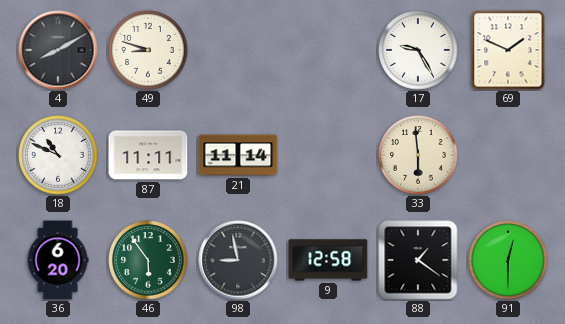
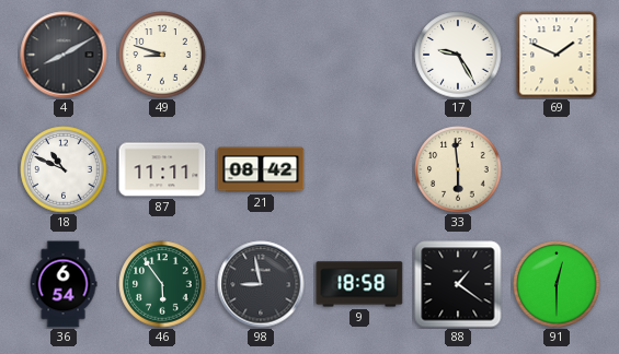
21: 11:14 -> 08:42 (261, 169)
36: 6:20 -> 6:54 (64, 284)
9: 12:58 -> 18:58 (359, 284)
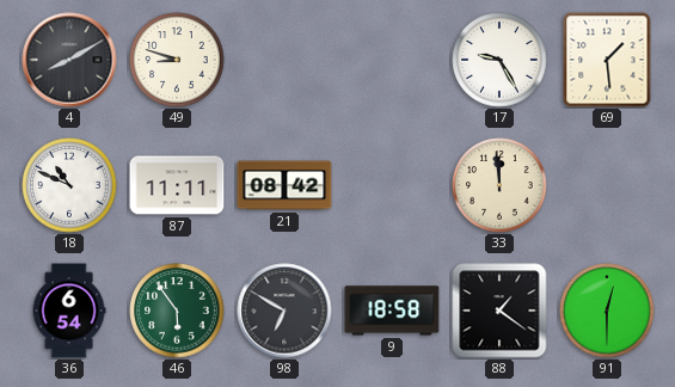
69: 1:49 -> 1:29 (607, 60)
33: 5:59 -> 11:59 (499, 185)
98: 8:58 -> 6:50 (284, 311)
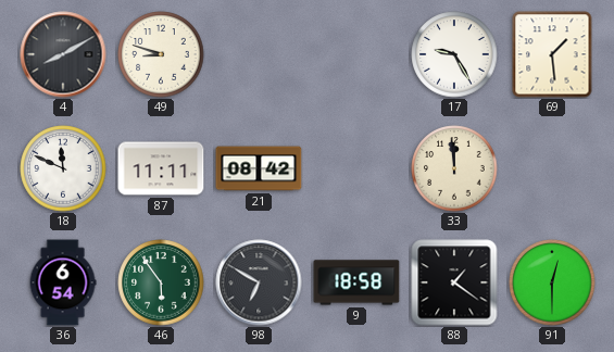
18: 10:49 -> 11:49 (63, 168)
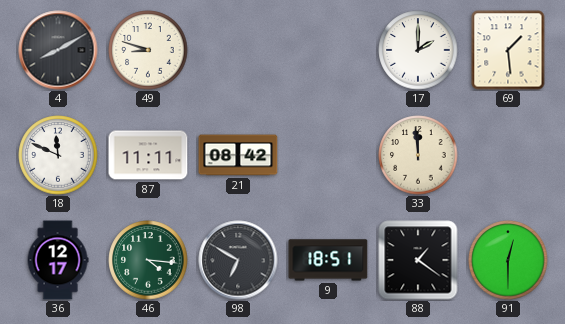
17: 9:25 -> 2:00 (418, 50)
36: 6:54 -> 12:17 (58, 260)
46: 5:54 -> 4:16 (148, 260)
9: 18:58 -> 18:51 (328, 260)
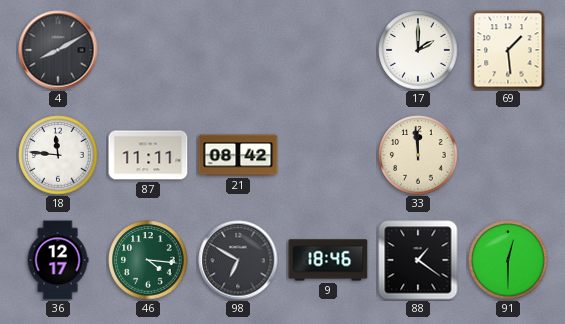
49: 8:48 -> none (148, 50)
18: 11:49 -> 11:46 (58, 155)
9: 18:51 -> 18:46 (328, 260)
